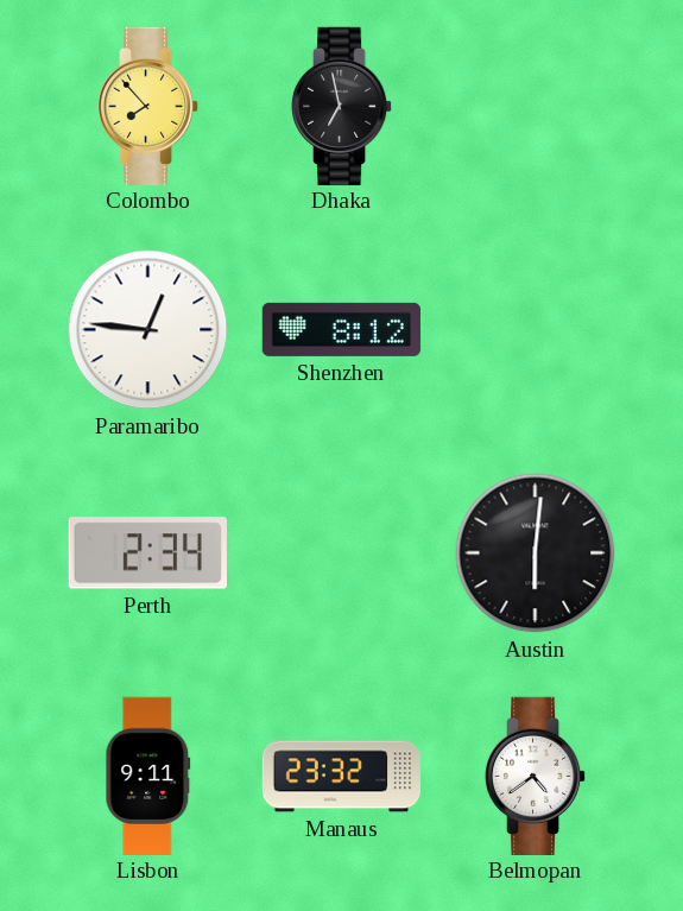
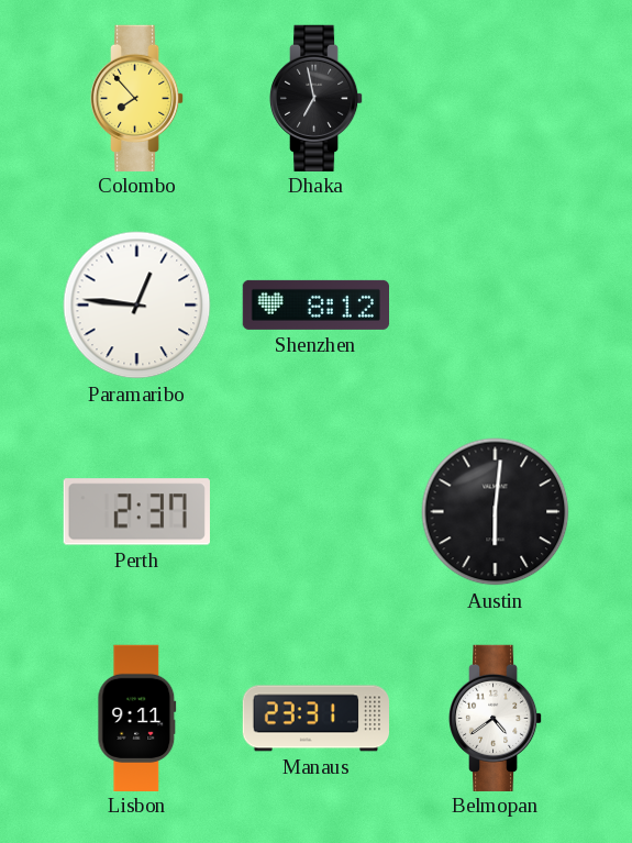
Perth: 2:34 -> 2:37 (136, 512)
Manaus: 23:32 -> 23:31 (317, 719)
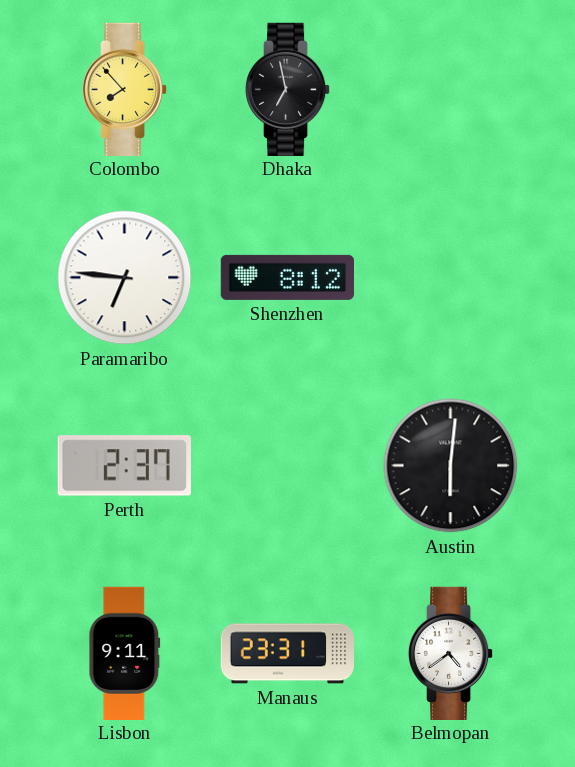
Paramaribo: 12:46 -> 6:46 (125, 278)
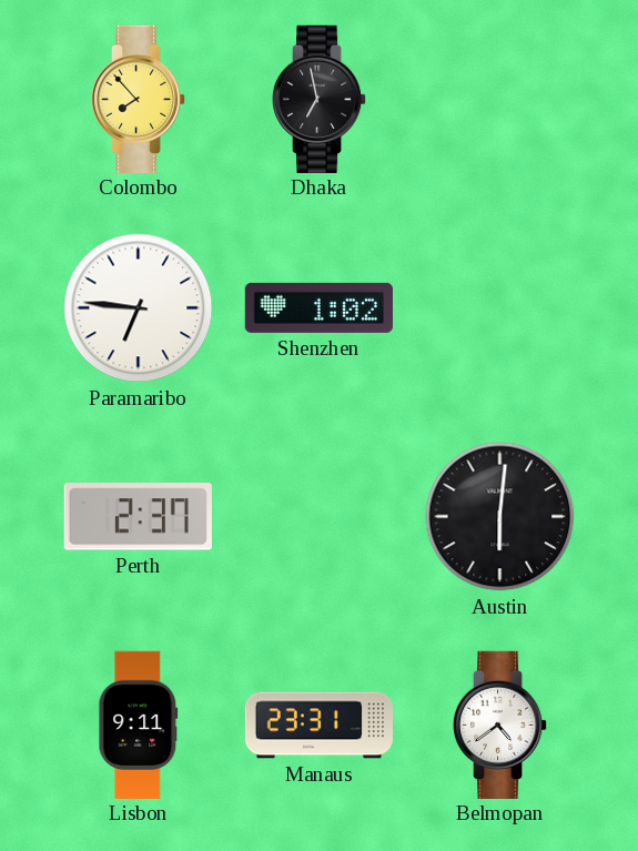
Shenzhen: 8:12 -> 1:02 (318, 307)
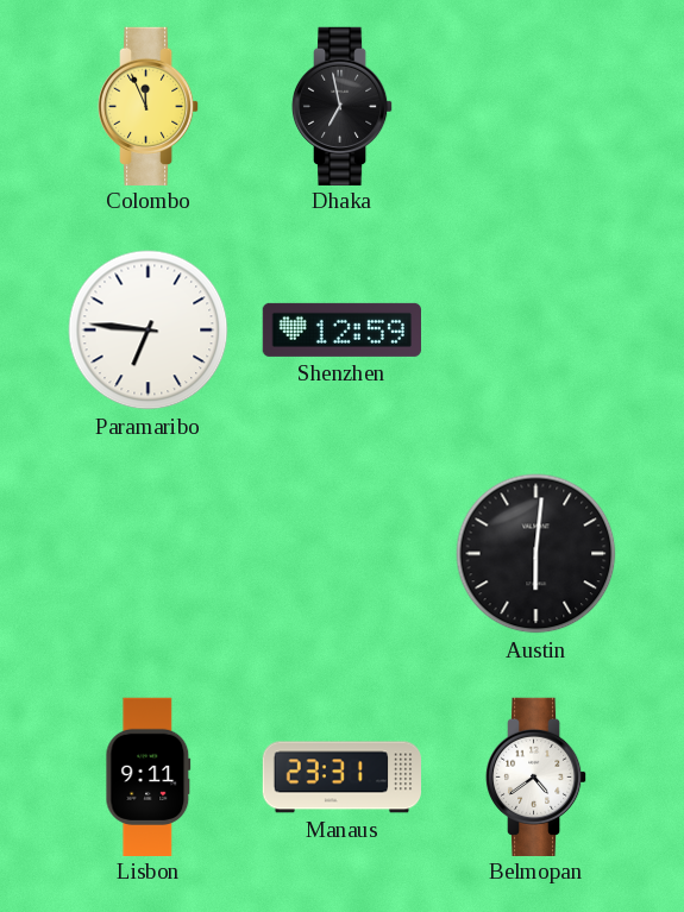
Colombo: 7:53 -> 11:56 (149, 106)
Shenzhen: 1:02 -> 12:59 (341, 329)
Perth: 2:37 -> none (138, 517)
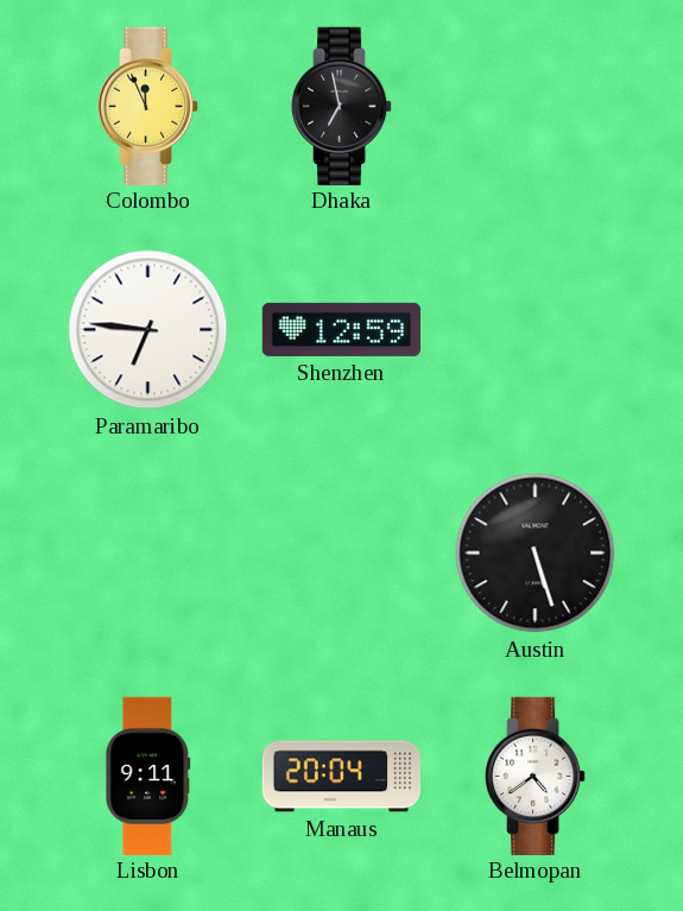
Austin: 6:01 -> 5:27 (536, 553)
Manaus: 23:31 -> 20:04 (342, 777)
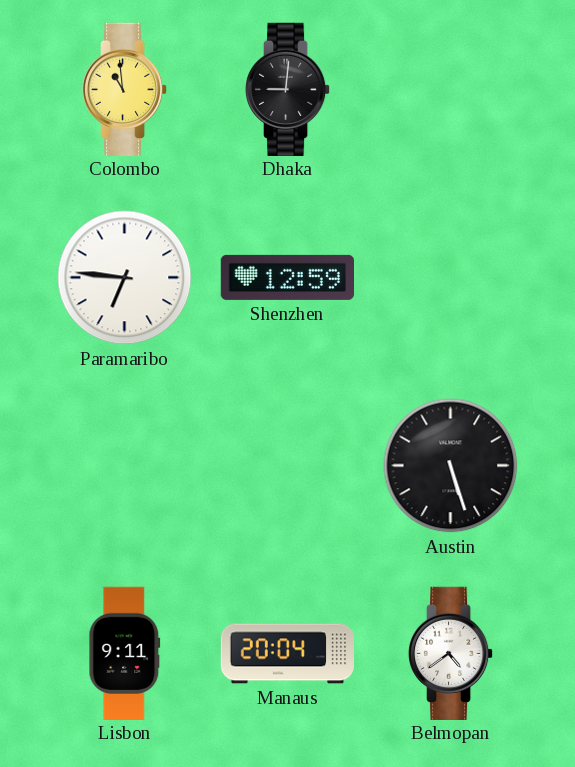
Colombo: 11:56 -> 10:59 (125, 89)
Dhaka: 6:58 -> 9:01 (288, 89)
